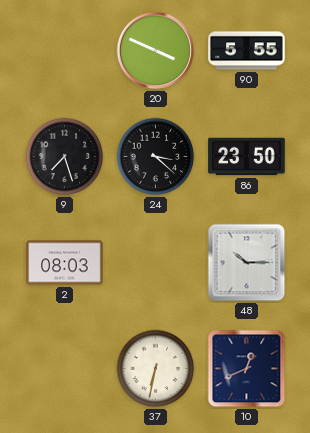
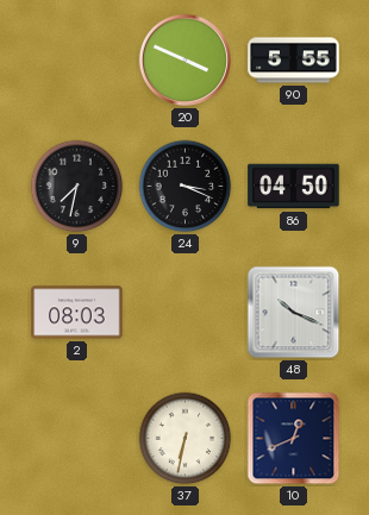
9: 7:27 -> 7:32 (77, 187)
24: 3:22 -> 3:19 (186, 187)
86: 23:50 -> 04:50 (294, 187)
48: 10:15 -> 10:19 (294, 313)
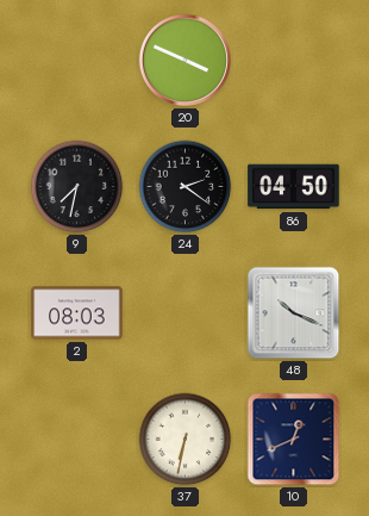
90: 5:55 -> none (294, 61)
24: 3:19 -> 2:21 (186, 187)
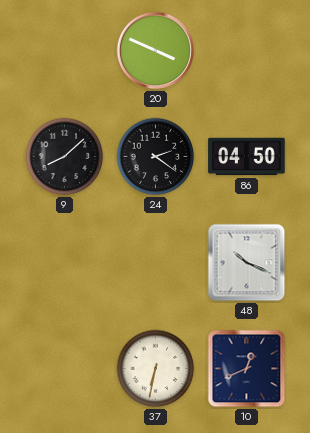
9: 7:32 -> 8:08 (65, 157)
2: 08:03 -> none (77, 313)
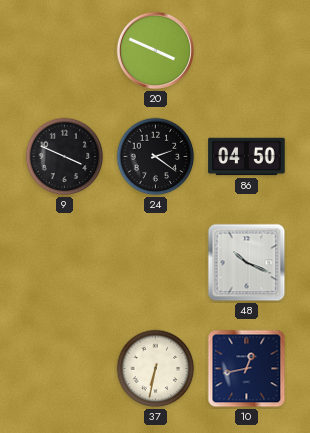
9: 8:08 -> 3:49 (65, 157)
10: 12:41 -> 12:43 (247, 369)
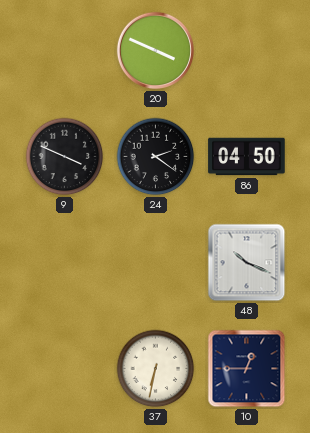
10: 12:43 -> 12:45 (247, 369)
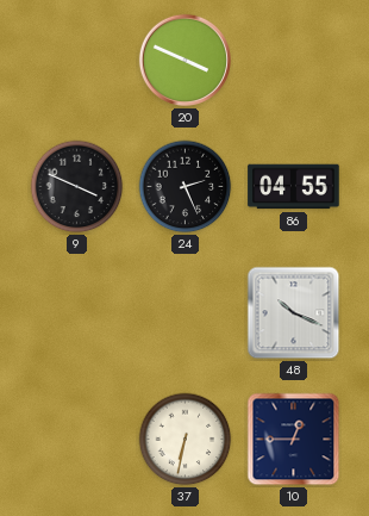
24: 2:21 -> 2:26 (186, 187)
86: 04:50 -> 04:55 (294, 187)
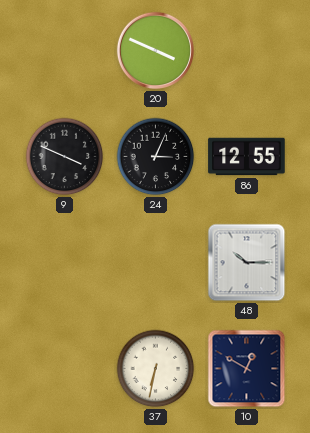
24: 2:26 -> 3:04 (156, 157)
86: 04:55 -> 12:55 (247, 157)
48: 10:19 -> 10:15 (247, 263)
10: 12:45 -> 12:50 (247, 369)
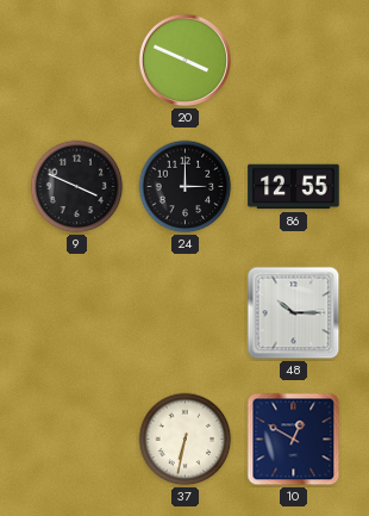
24: 3:04 -> 3:00 (186, 187)
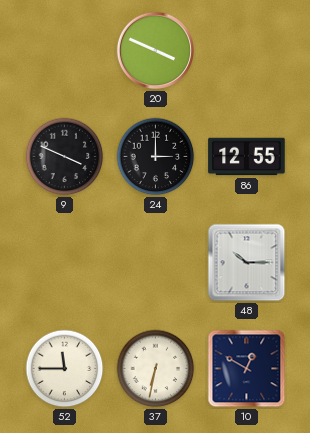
52: none -> 11:45 (65, 369)
